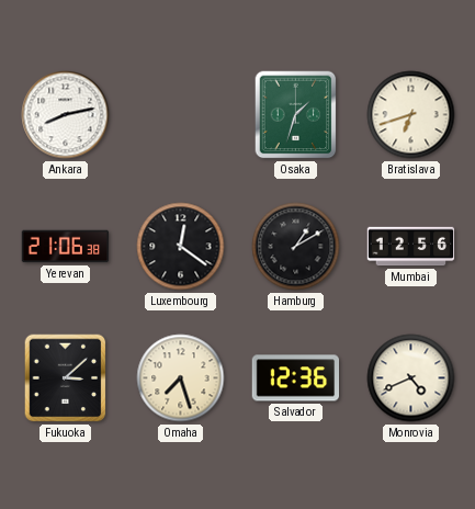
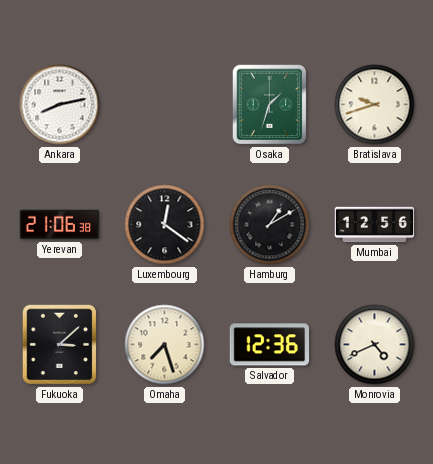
Bratislava: 6:42 -> 9:42 (375, 105)
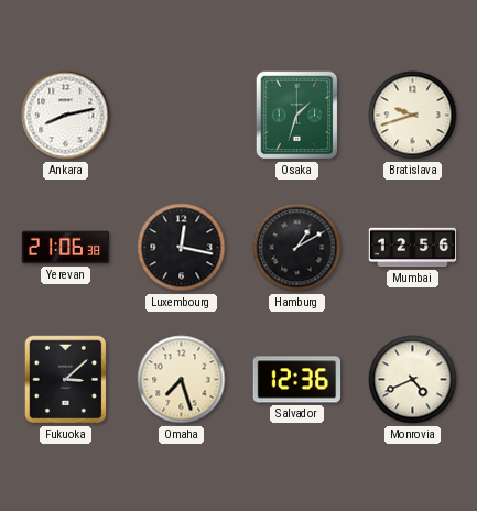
Luxembourg: 12:21 -> 12:17 (182, 248)
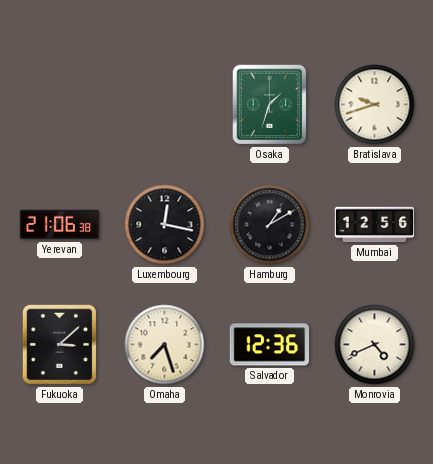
Ankara: 8:13 -> none (66, 116)
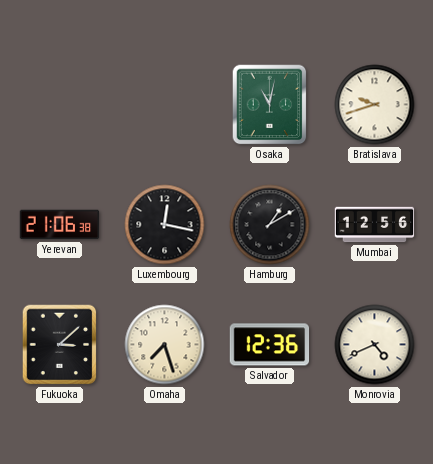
Osaka: 1:33 -> 11:02 (270, 105)
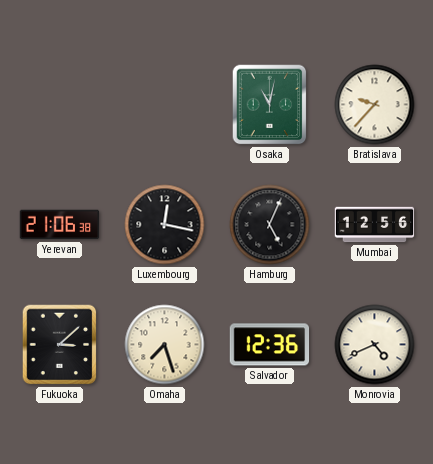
Bratislava: 9:42 -> 9:37 (375, 105)
Hamburg: 1:10 -> 5:04 (270, 225)
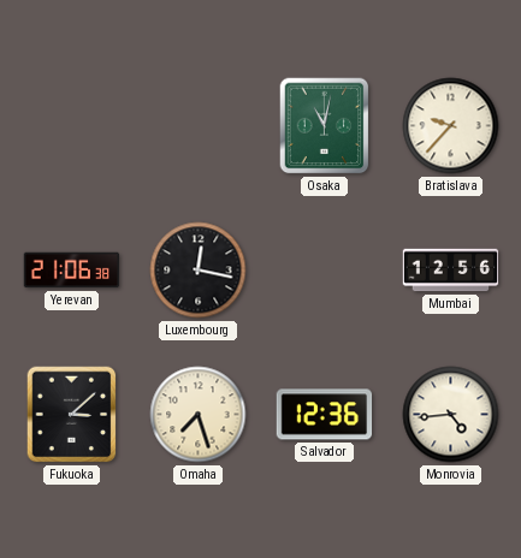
Hamburg: 5:04 -> none (270, 225)
Monrovia: 4:41 -> 4:44 (451, 415)
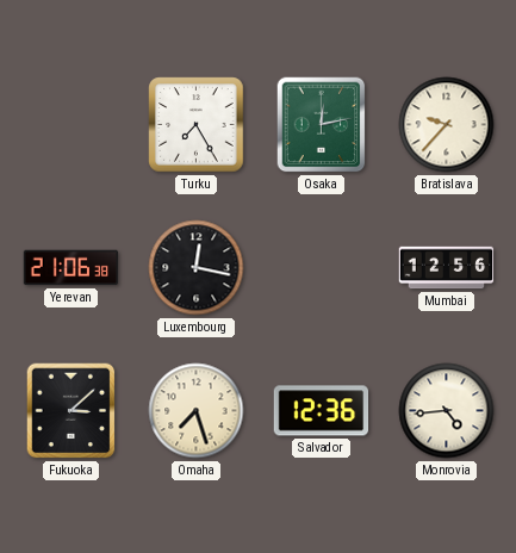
Turku: none -> 7:25 (197, 125)
Osaka: 11:02 -> 12:13 (322, 125)
